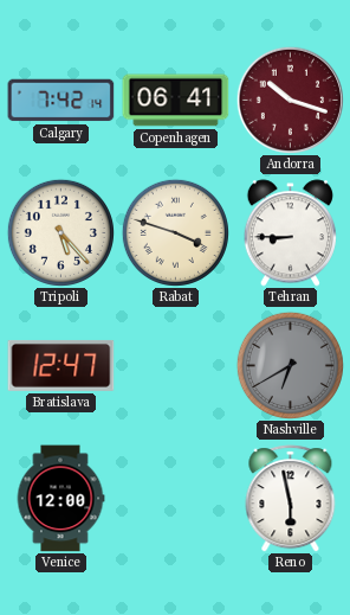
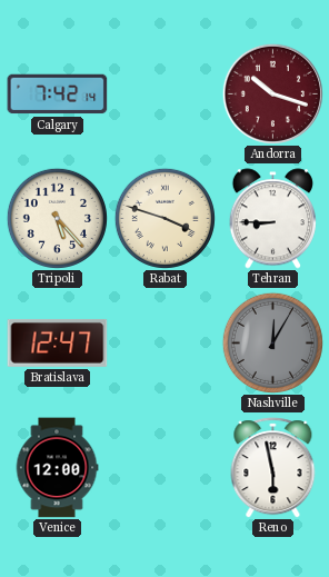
Copenhagen: 06:41 -> none (176, 101)
Nashville: 6:40 -> 12:05 (272, 342)
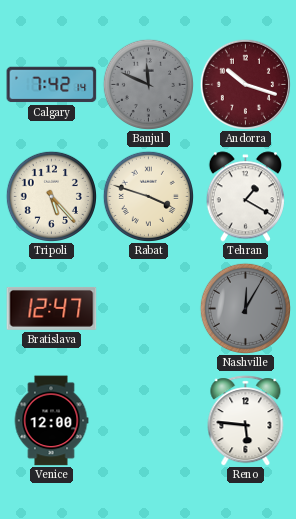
Banjul: none -> 11:49 (148, 84)
Tehran: 8:45 -> 1:20 (245, 197)
Reno: 5:58 -> 5:46 (246, 421)
